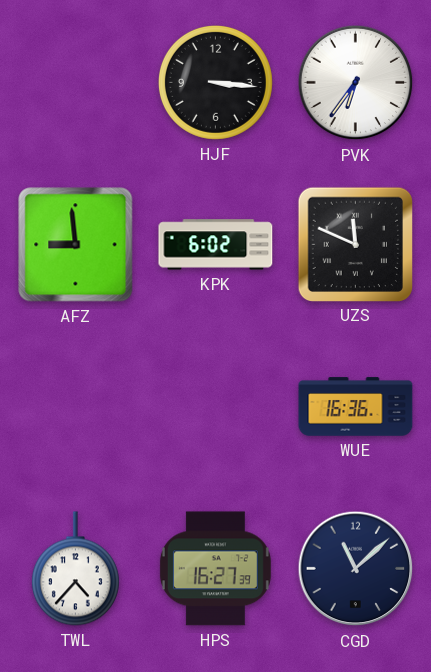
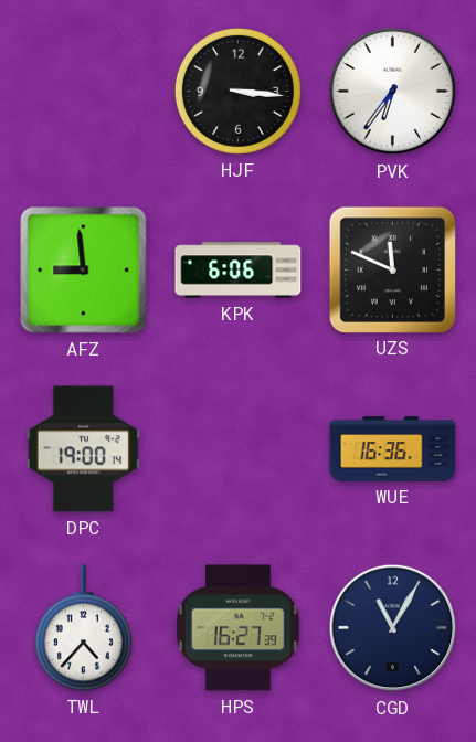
KPK: 6:02 -> 6:06 (239, 271)
DPC: none -> 19:00 (83, 449)
CGD: 11:08 -> 11:05 (393, 628)
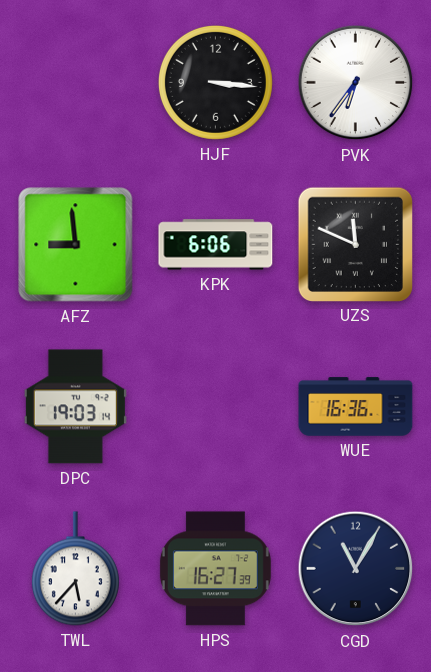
DPC: 19:00 -> 19:03 (75, 407)
TWL: 4:37 -> 5:37 (75, 569)
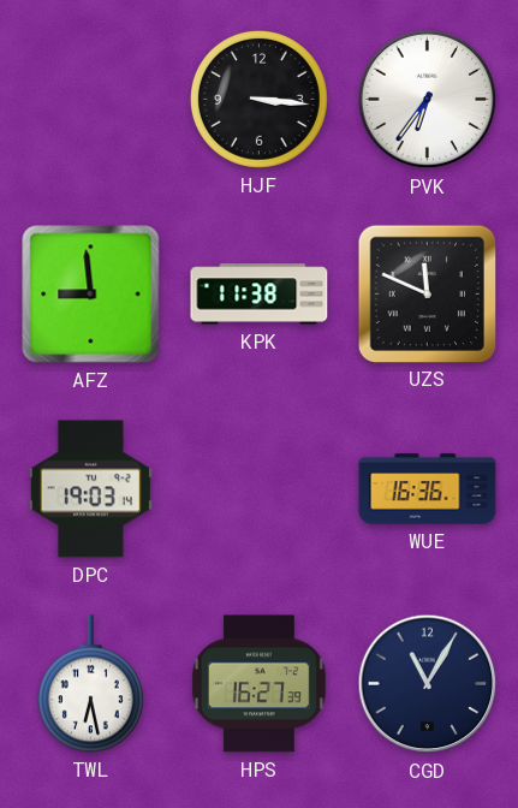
KPK: 6:06 -> 11:38 (260, 295)
TWL: 5:37 -> 6:28 (90, 684)
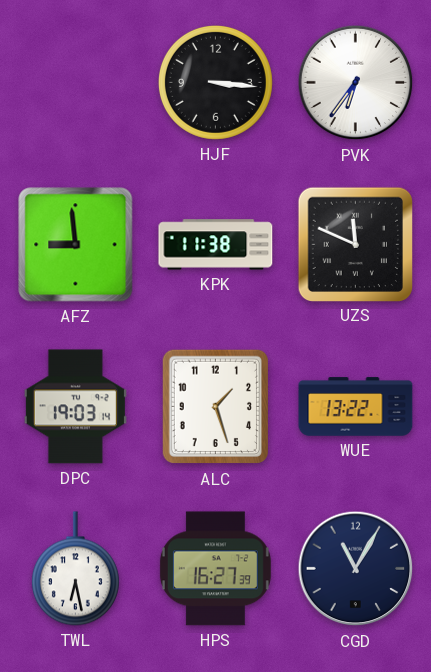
ALC: none -> 1:27 (216, 407)
WUE: 16:36 -> 13:22 (356, 407)
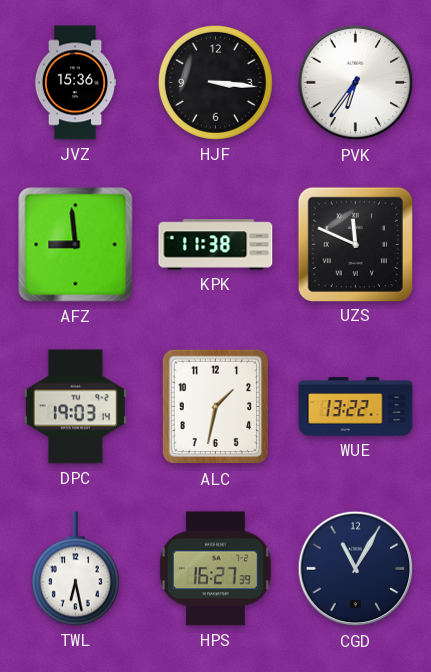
JVZ: none -> 15:36 (75, 83)
ALC: 1:27 -> 1:32 (216, 407)
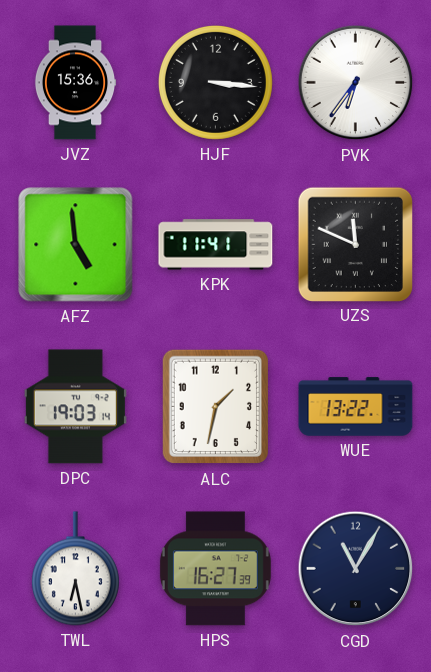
AFZ: 8:59 -> 4:59 (76, 245)
KPK: 11:38 -> 11:41 (216, 245)
